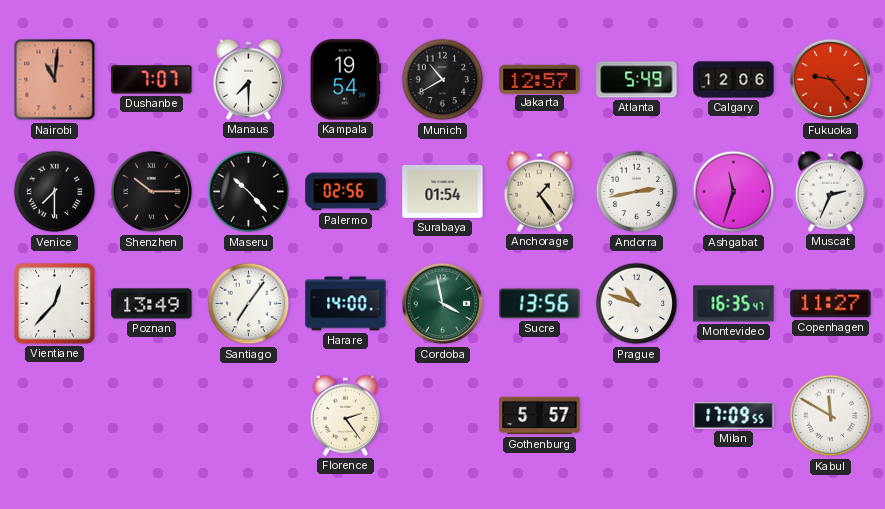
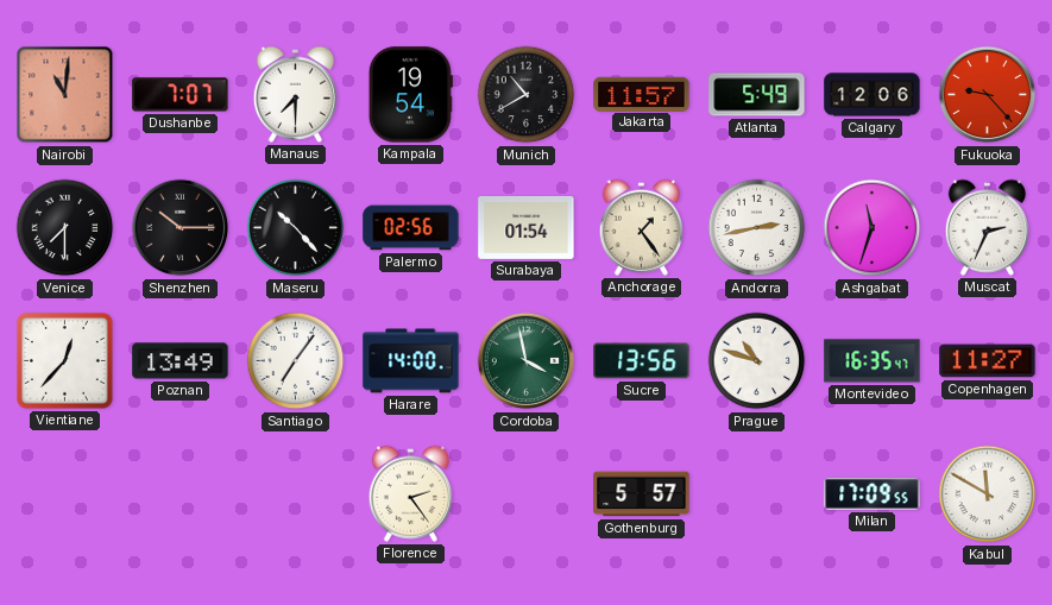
Jakarta: 12:57 -> 11:57 (642, 94)
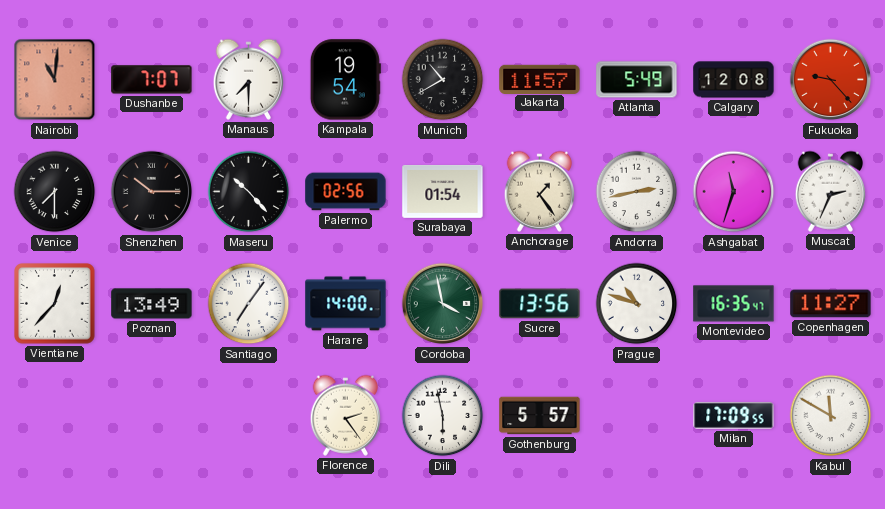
Calgary: 12:06 -> 12:08 (734, 80)
Dili: none -> 5:58 (443, 416)
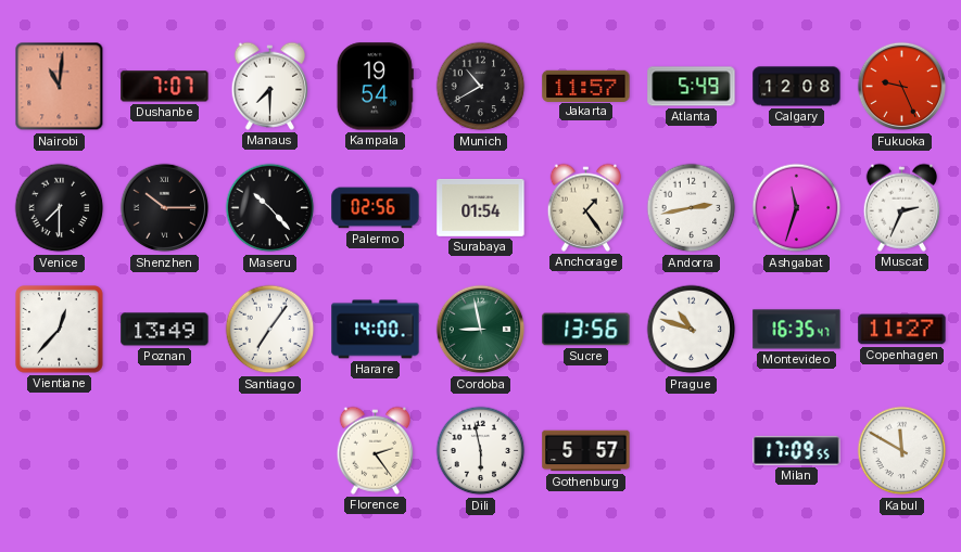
Fukuoka: 9:23 -> 9:26 (902, 87)
Cordoba: 3:58 -> 8:58 (481, 330)
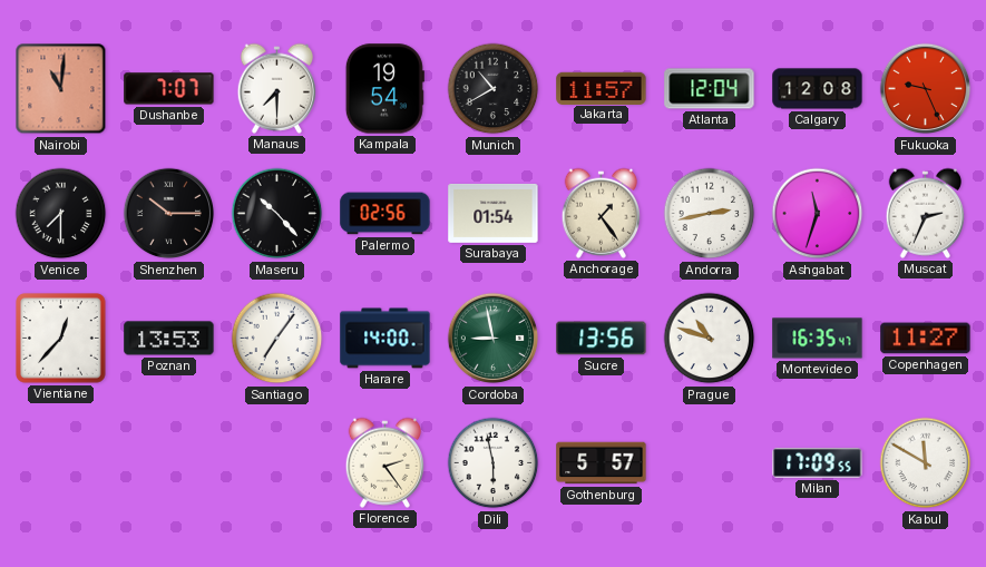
Atlanta: 5:49 -> 12:04 (710, 89)
Poznan: 13:49 -> 13:53 (169, 339)
